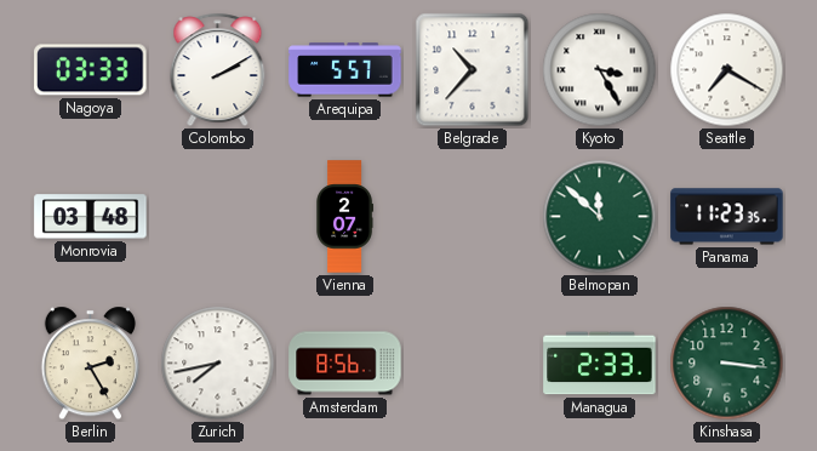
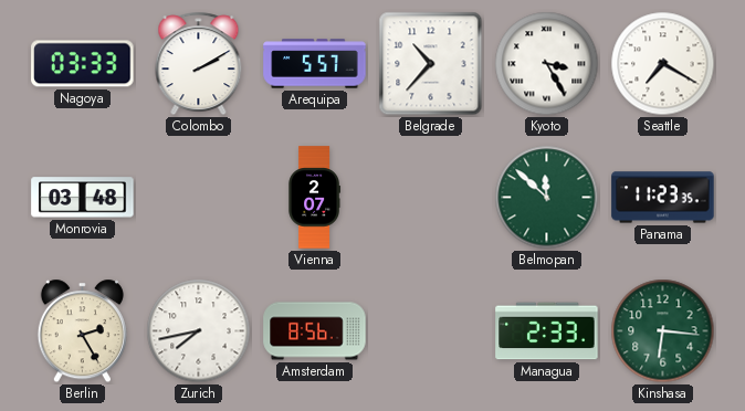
Kinshasa: 3:16 -> 6:16 (663, 331)
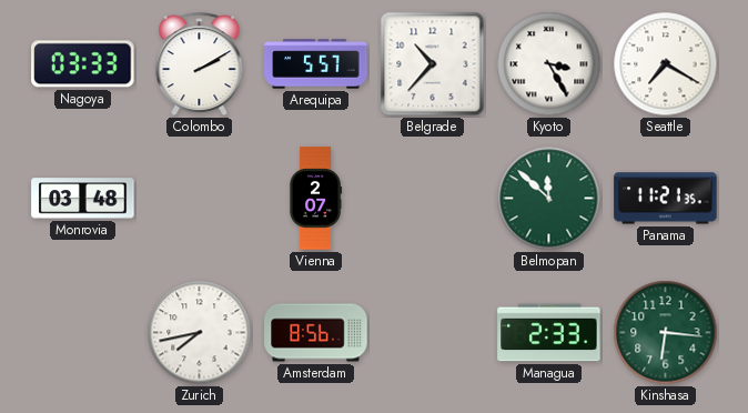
Panama: 11:23 -> 11:21 (666, 199)
Berlin: 2:25 -> none (82, 331)
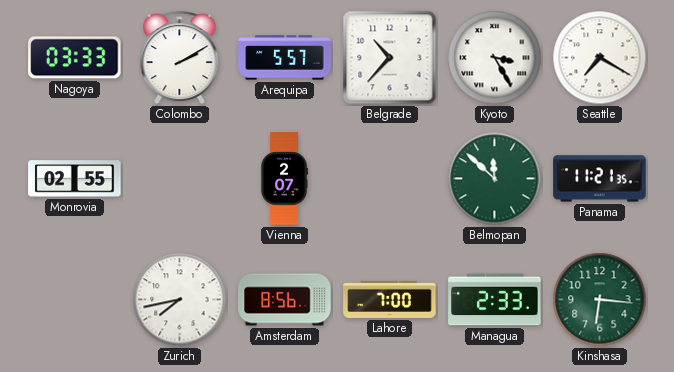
Monrovia: 03:48 -> 02:55 (75, 179)
Lahore: none -> 7:00 (390, 299)
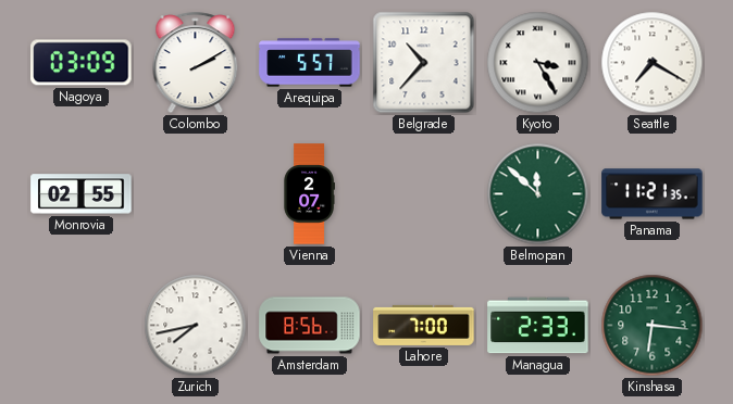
Nagoya: 03:33 -> 03:09 (82, 63)
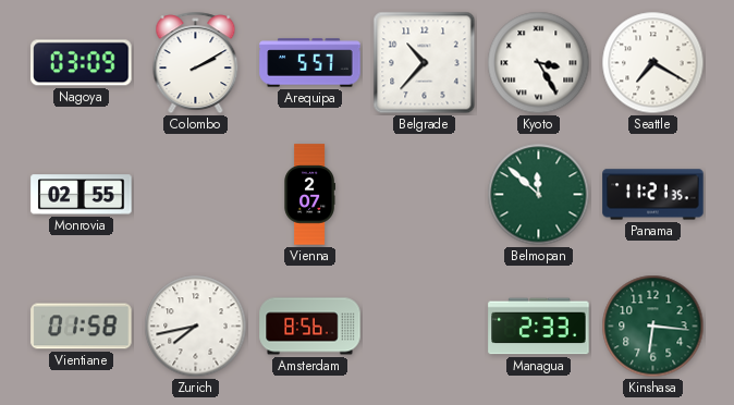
Vientiane: none -> 01:58 (82, 327)
Lahore: 7:00 -> none (424, 325)
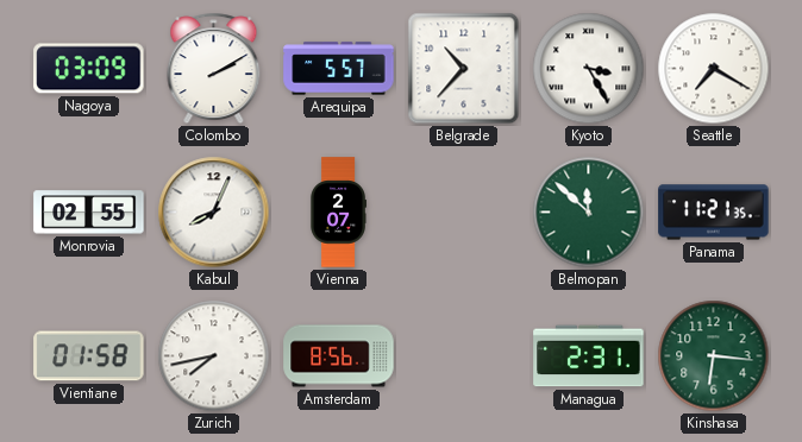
Kabul: none -> 8:04 (214, 213)
Managua: 2:33 -> 2:31 (589, 356)
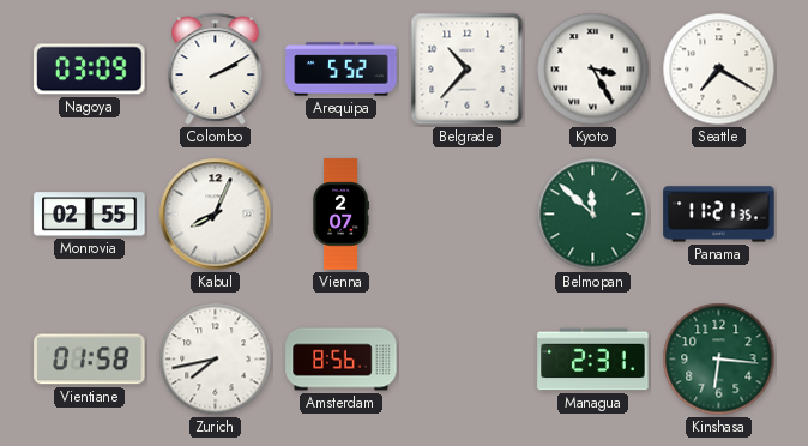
Arequipa: 5:57 -> 5:52 (342, 70)
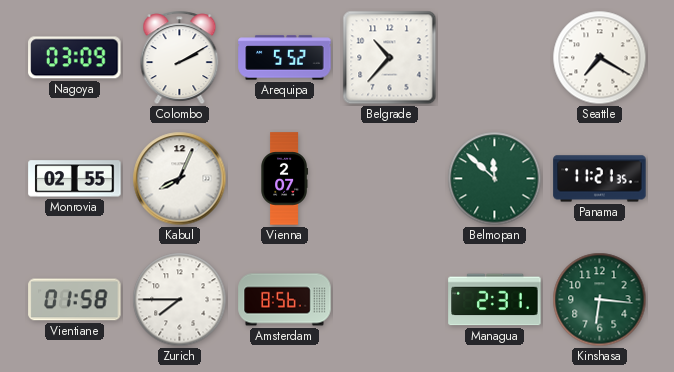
Kyoto: 3:25 -> none (593, 70)
Zurich: 7:43 -> 7:45 (180, 300)
